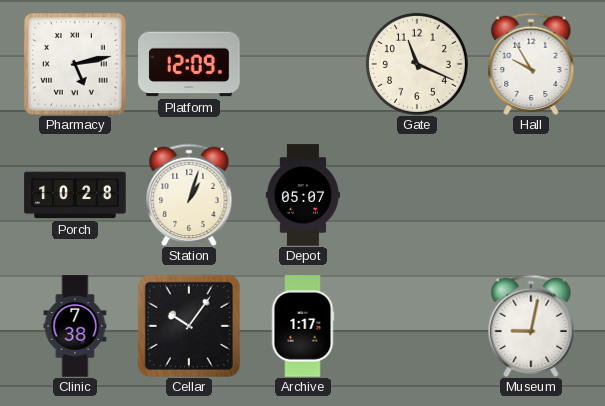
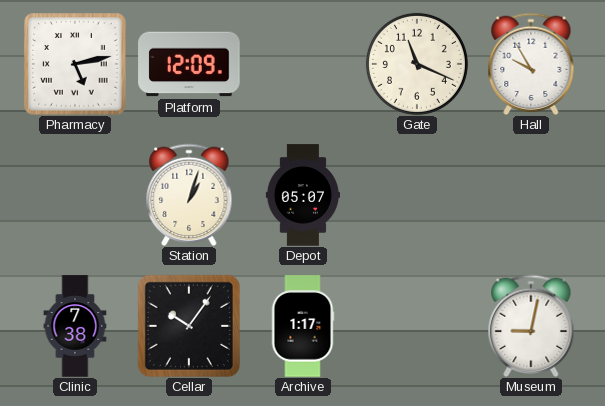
Porch: 10:28 -> none (75, 195)
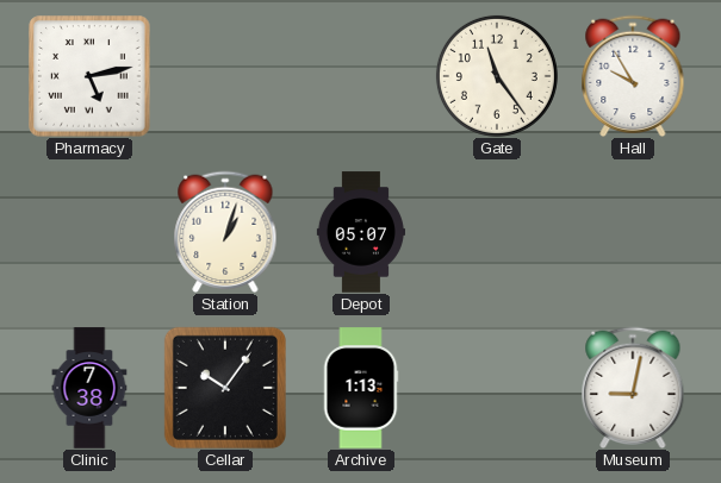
Platform: 12:09 -> none (189, 64)
Gate: 11:19 -> 11:24 (497, 76)
Archive: 1:17 -> 1:13 (361, 388)
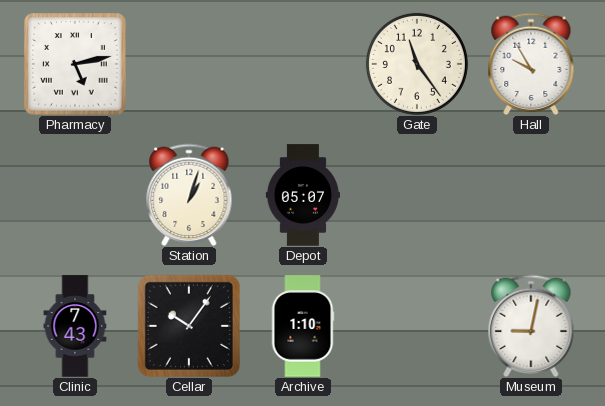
Clinic: 7:38 -> 7:43 (75, 326)
Archive: 1:13 -> 1:10 (303, 326)
